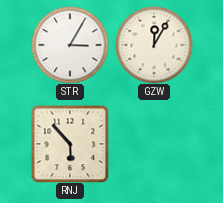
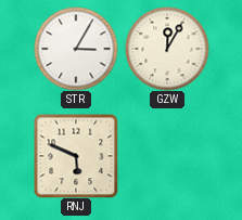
RNJ: 5:53 -> 5:49 (76, 156)
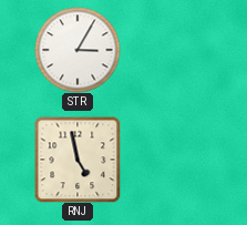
GZW: 12:05 -> none (167, 49)
RNJ: 5:49 -> 4:58 (78, 160)
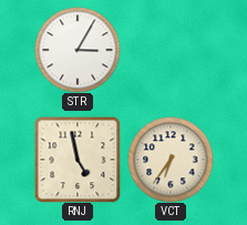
VCT: none -> 6:36 (171, 160)
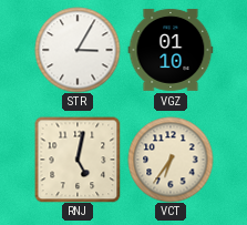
VGZ: none -> 01:10 (171, 50)
RNJ: 4:58 -> 5:02 (78, 160)
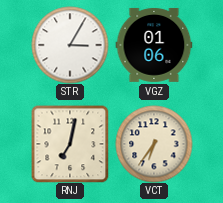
VGZ: 01:10 -> 01:06 (154, 45)
RNJ: 5:02 -> 7:02 (70, 144)
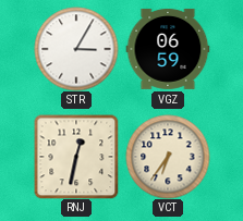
VGZ: 01:06 -> 06:59 (168, 49)
RNJ: 7:02 -> 12:32 (76, 157)
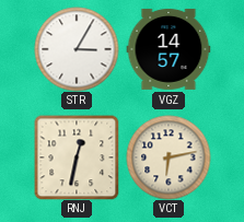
VGZ: 06:59 -> 14:57 (169, 49)
VCT: 6:36 -> 6:13 (169, 157)
